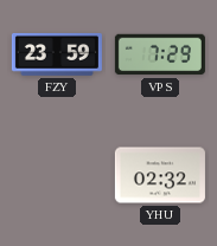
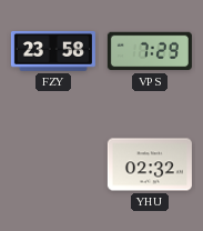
FZY: 23:59 -> 23:58 (53, 51)
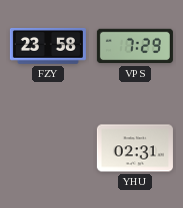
YHU: 02:32 -> 02:31 (135, 148)
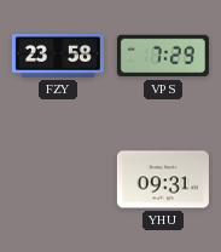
YHU: 02:31 -> 09:31 (163, 179)
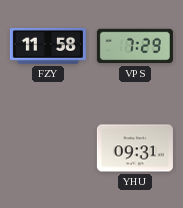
FZY: 23:58 -> 11:58 (48, 46)
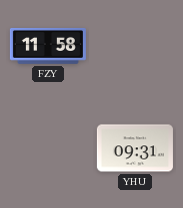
VPS: 7:29 -> none (135, 46)
